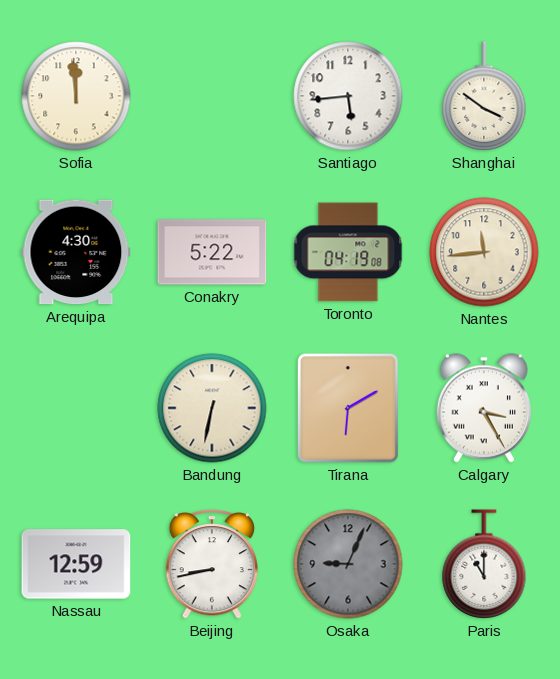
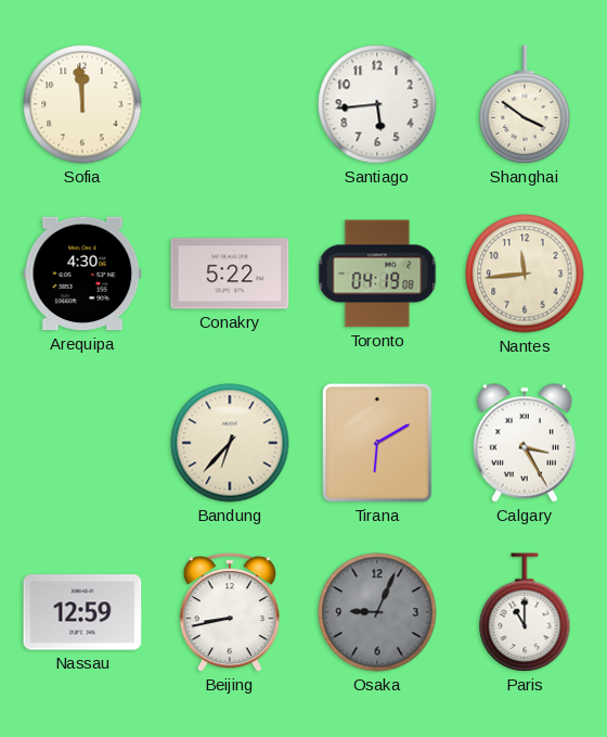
Bandung: 6:32 -> 6:37 (230, 443)
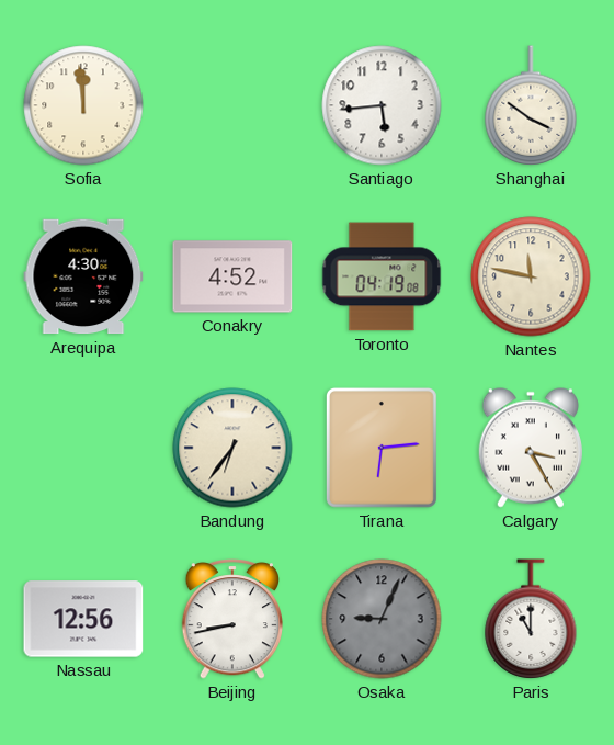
Conakry: 5:22 -> 4:52 (232, 276)
Nantes: 11:44 -> 11:47 (531, 276)
Bandung: 6:37 -> 6:36 (232, 448)
Tirana: 6:10 -> 6:14 (382, 448)
Nassau: 12:59 -> 12:56 (83, 619)
